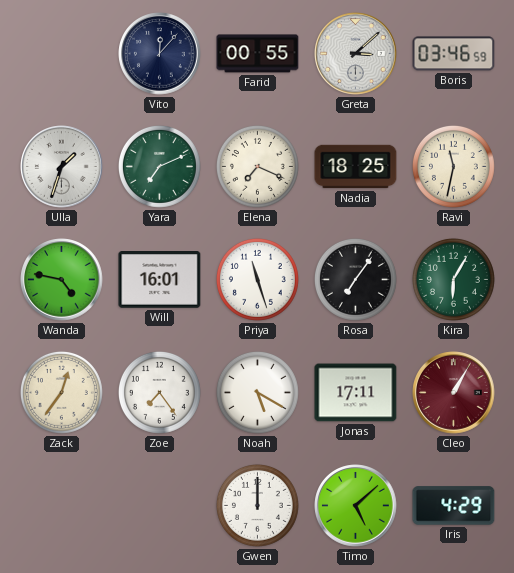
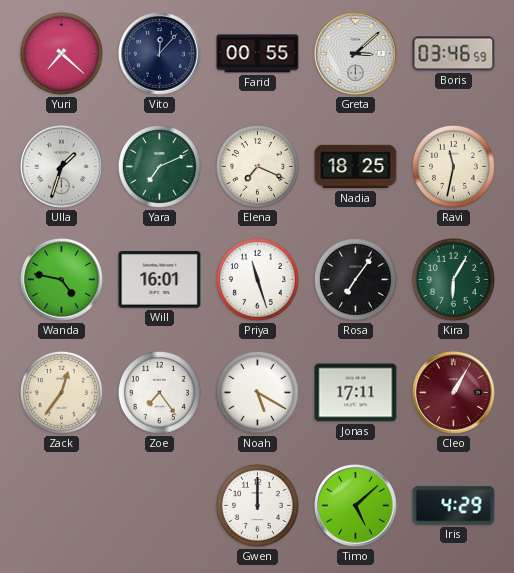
Yuri: none -> 7:22 (61, 53)
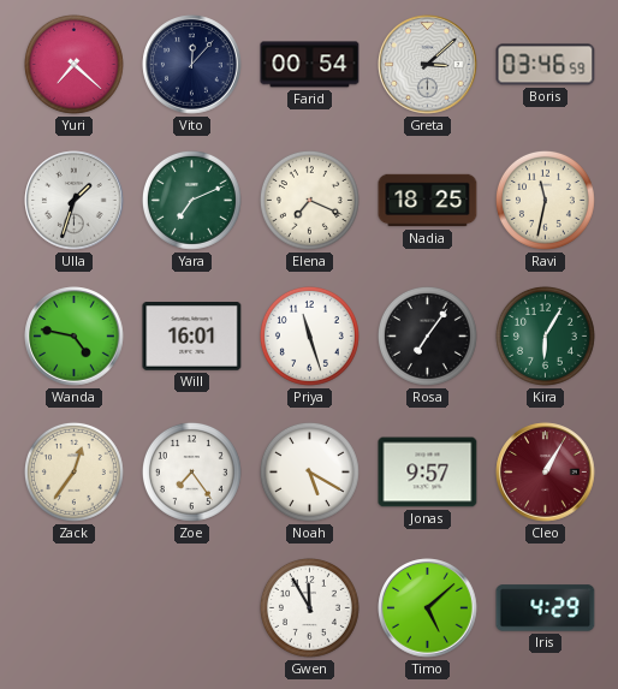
Farid: 00:55 -> 00:54 (310, 65)
Jonas: 17:11 -> 9:57 (428, 473)
Gwen: 12:00 -> 11:55 (309, 607)
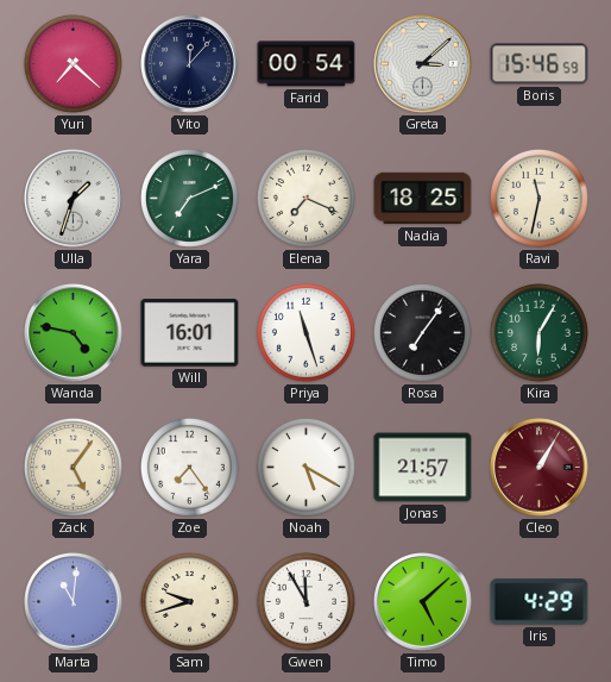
Boris: 03:46 -> 15:46 (540, 64)
Zack: 12:36 -> 5:06 (73, 467)
Jonas: 9:57 -> 21:57 (423, 468)
Marta: none -> 11:01 (74, 602)
Sam: none -> 9:42 (189, 601)
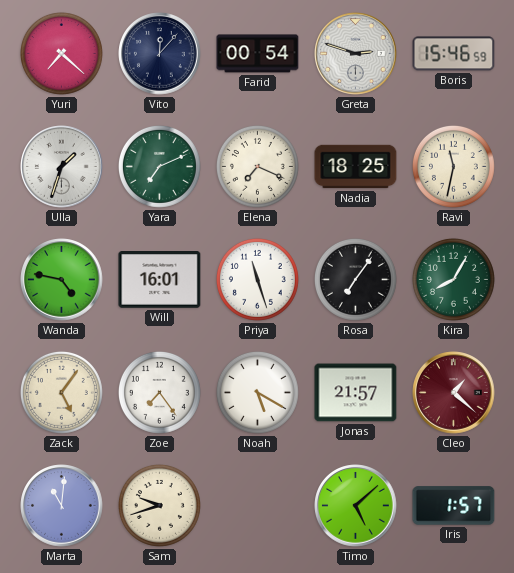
Greta: 3:08 -> 2:48 (356, 54)
Kira: 6:05 -> 8:05 (453, 279)
Cleo: 1:05 -> 1:22 (454, 393)
Gwen: 11:55 -> none (305, 601)
Iris: 4:29 -> 1:57 (454, 506)
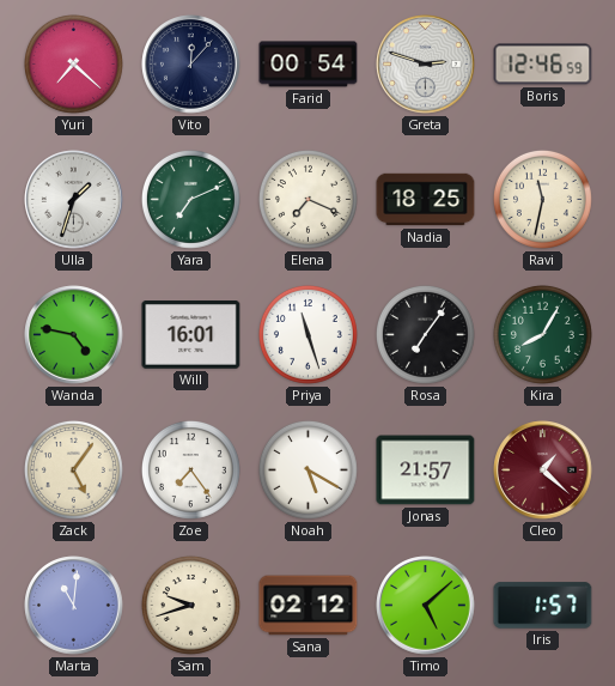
Boris: 15:46 -> 12:46 (543, 65)
Sana: none -> 02:12 (309, 606)
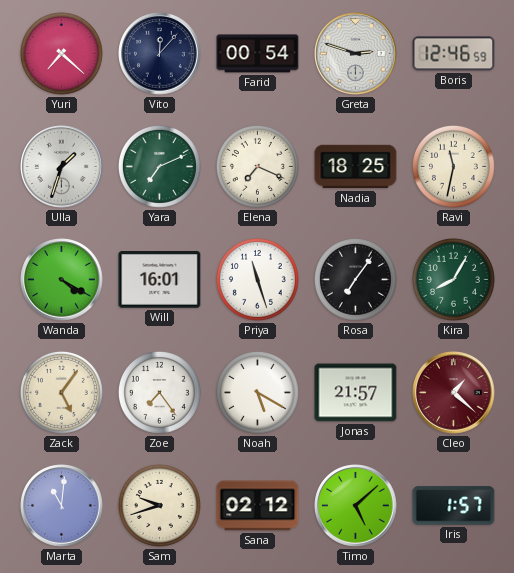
Wanda: 4:47 -> 4:20 (62, 280)
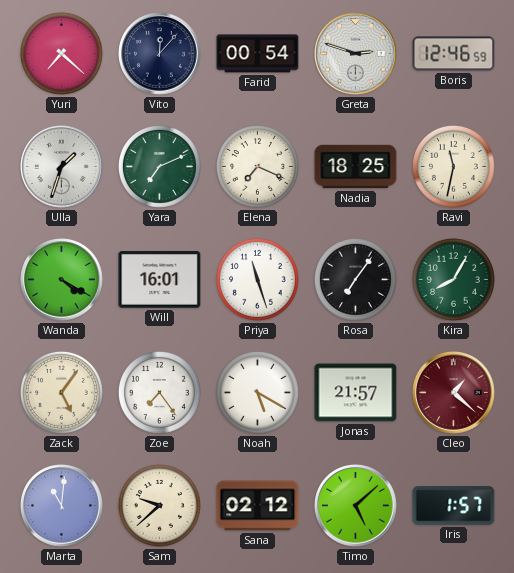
Sam: 9:42 -> 9:38 (159, 505)
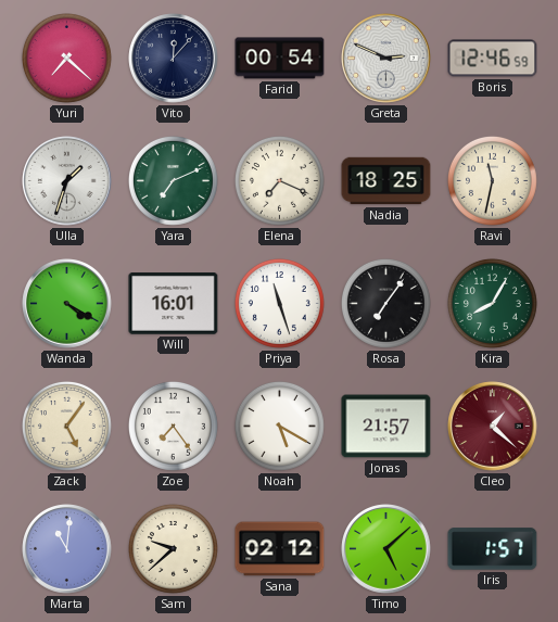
Greta: 2:48 -> 2:49 (386, 59)
